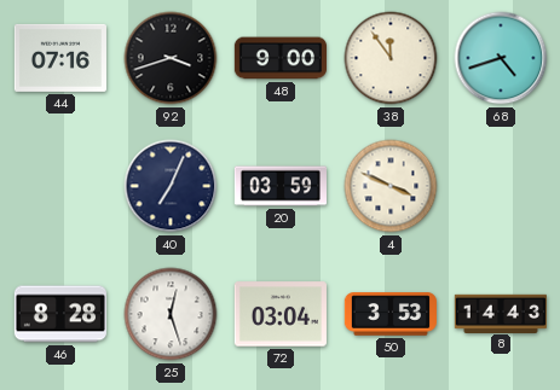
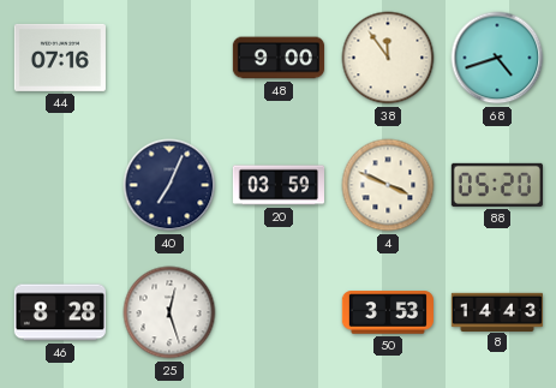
92: 3:42 -> none (171, 58)
88: none -> 05:20 (497, 185)
72: 03:04 -> none (281, 314)
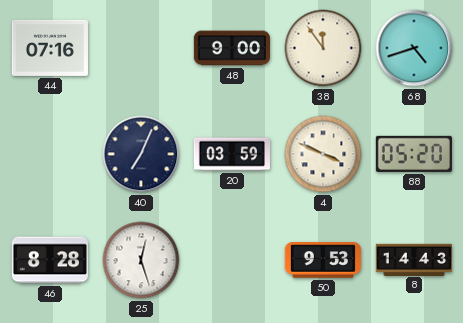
50: 3:53 -> 9:53 (323, 260)
